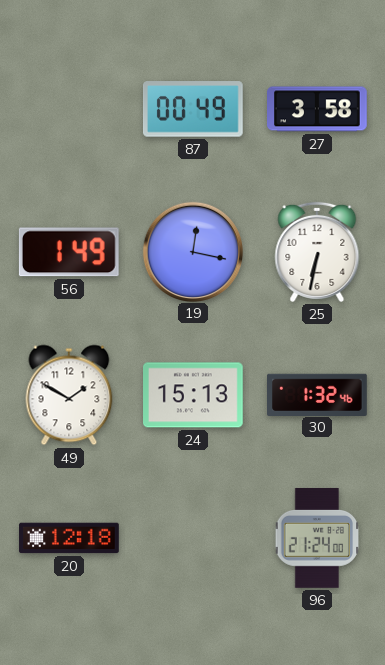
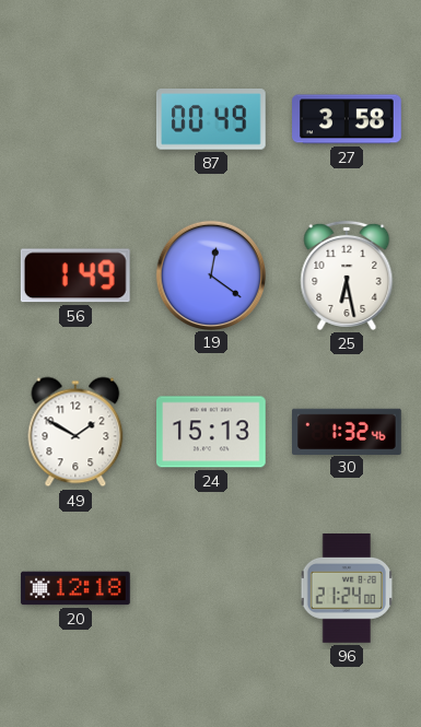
19: 12:17 -> 12:21 (210, 274)
25: 6:32 -> 6:28 (347, 275)
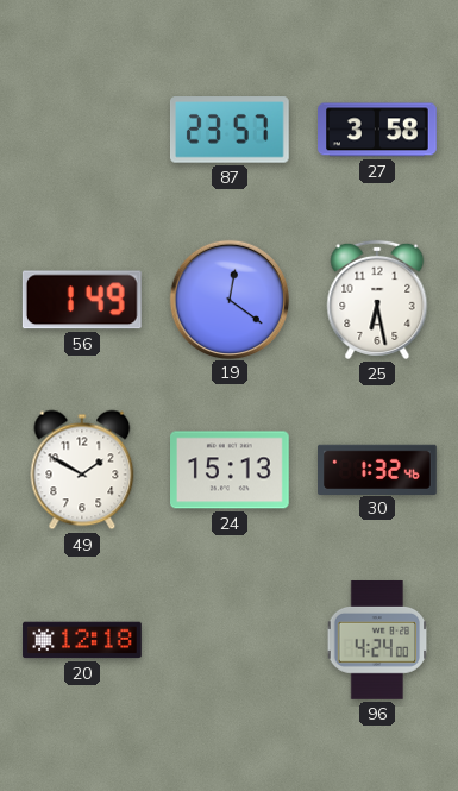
87: 00:49 -> 23:57 (230, 130)
96: 21:24 -> 4:24 (377, 641)
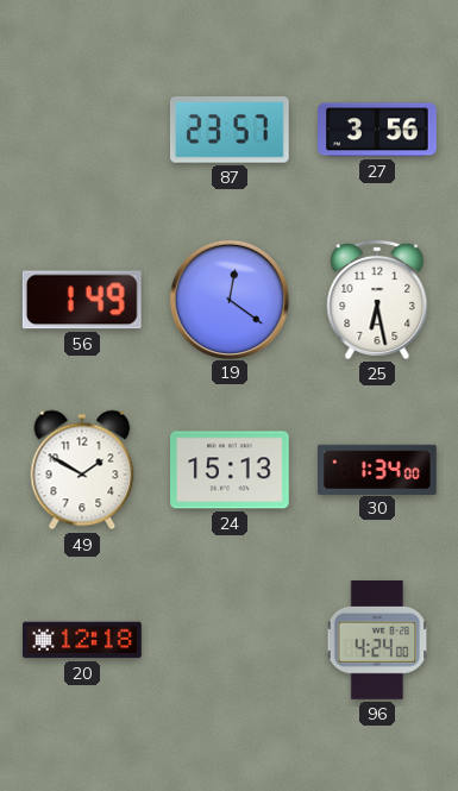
27: 3:58 -> 3:56 (378, 130)
30: 1:32 -> 1:34 (378, 469)
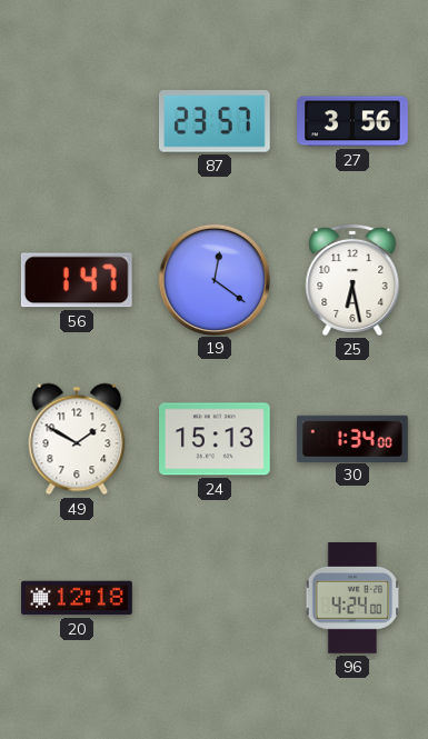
56: 1:49 -> 1:47 (77, 280)
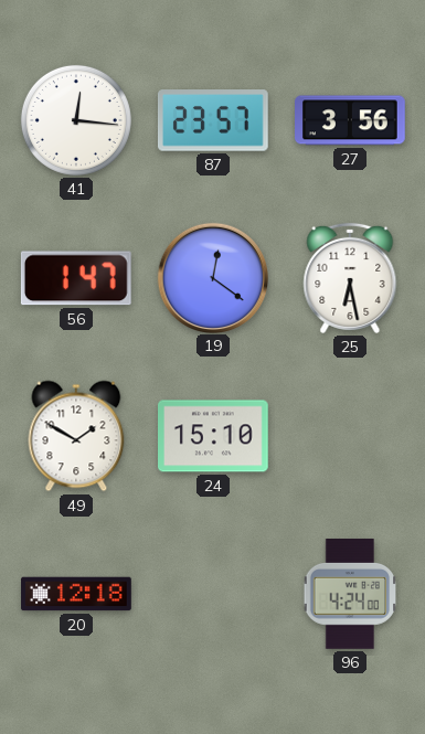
41: none -> 12:16 (76, 120)
24: 15:13 -> 15:10 (214, 436)
30: 1:34 -> none (354, 438)
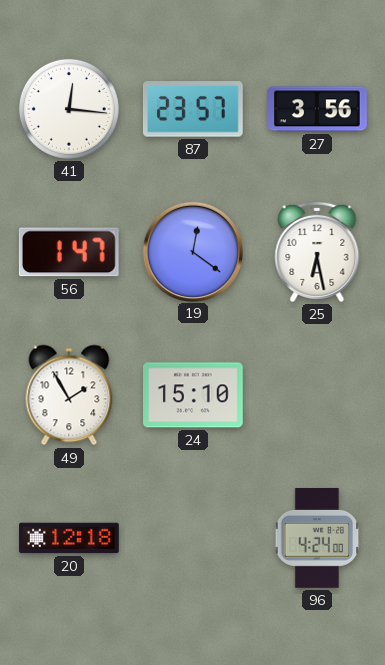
49: 1:50 -> 1:55 (69, 395)
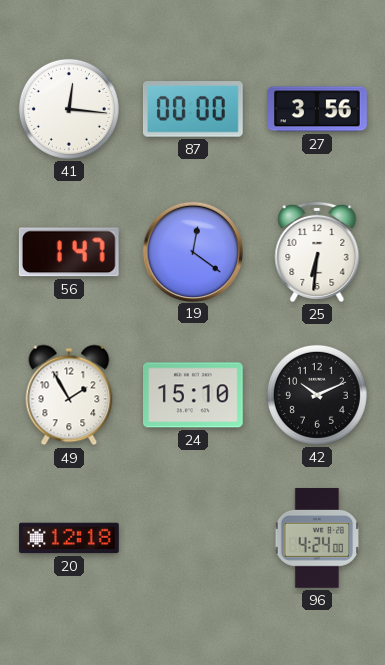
87: 23:57 -> 00:00 (193, 109)
25: 6:28 -> 6:31 (317, 252)
42: none -> 10:11 (317, 395)
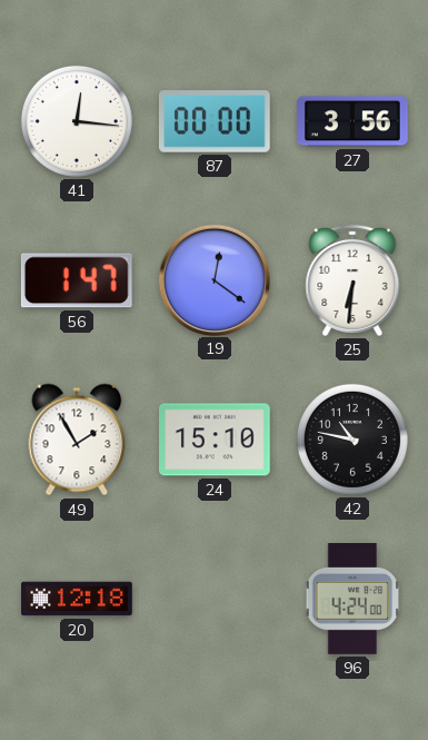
42: 10:11 -> 10:47 (352, 440)
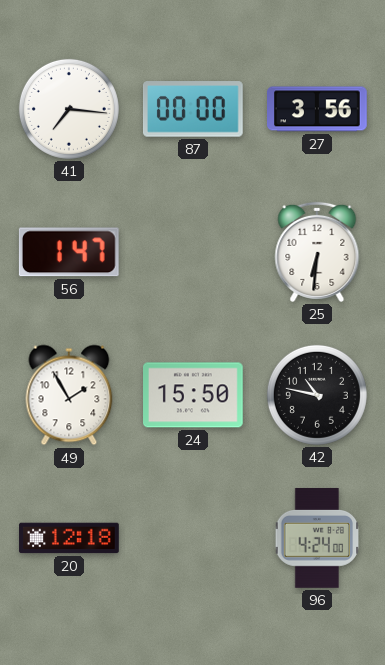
41: 12:16 -> 7:16 (69, 109)
19: 12:21 -> none (213, 279)
24: 15:10 -> 15:50 (194, 395)
